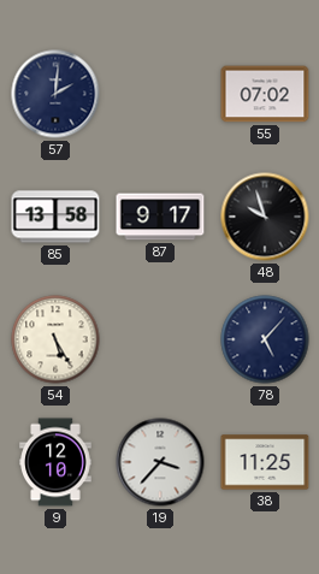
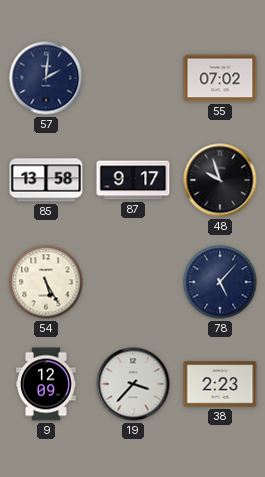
9: 12:10 -> 12:09 (46, 384)
38: 11:25 -> 2:23 (220, 384)
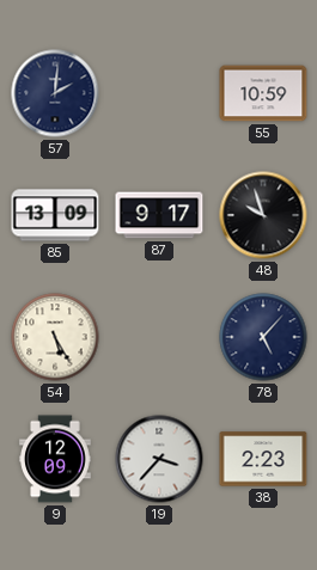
55: 07:02 -> 10:59 (263, 93)
85: 13:58 -> 13:09 (55, 215)
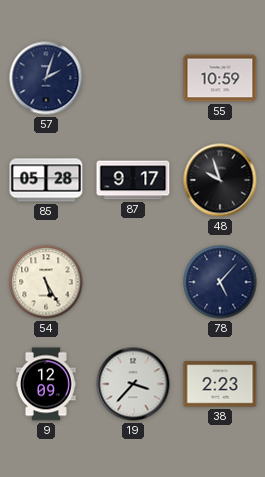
57: 2:01 -> 2:03 (46, 78)
85: 13:09 -> 05:28 (46, 180)
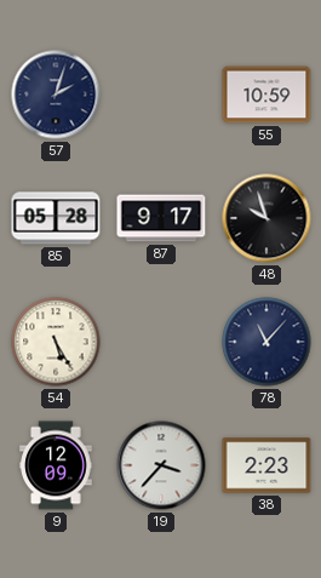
78: 5:07 -> 11:07 (266, 342)
